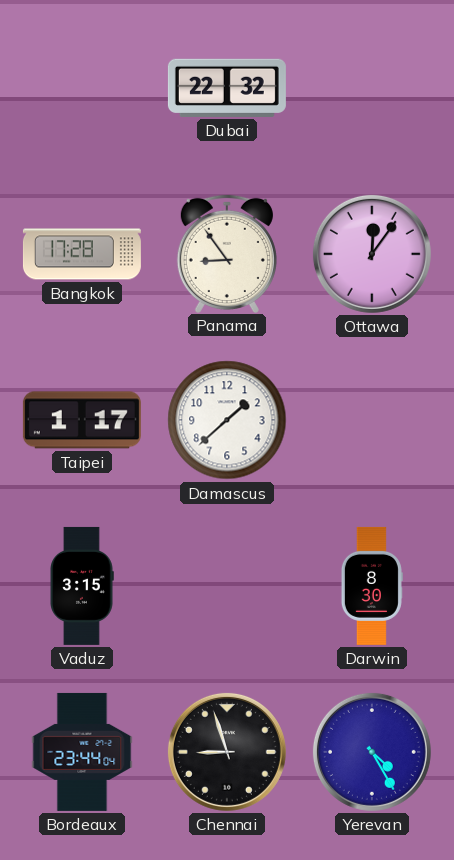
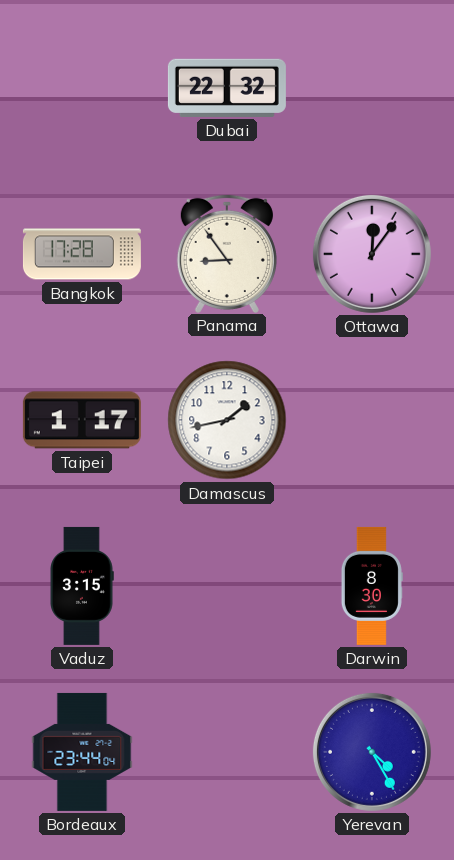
Damascus: 1:38 -> 1:43 (227, 420)
Chennai: 8:57 -> none (227, 752)
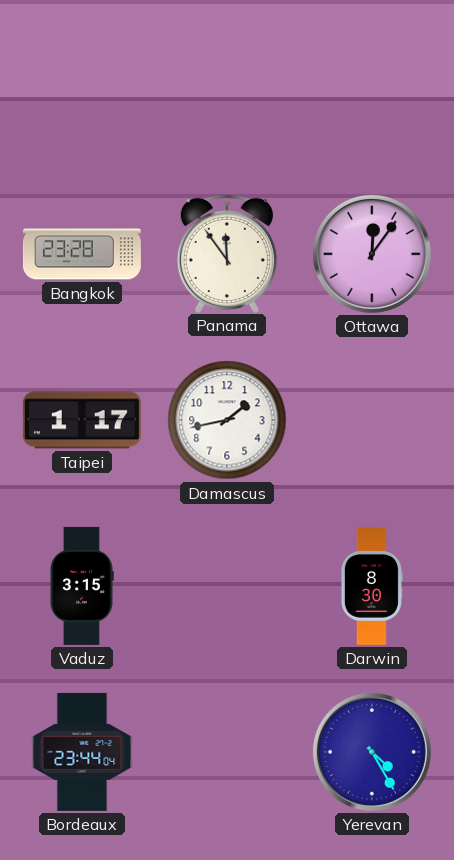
Dubai: 22:32 -> none (227, 88)
Bangkok: 17:28 -> 23:28 (82, 254)
Panama: 8:54 -> 11:54 (227, 253)
